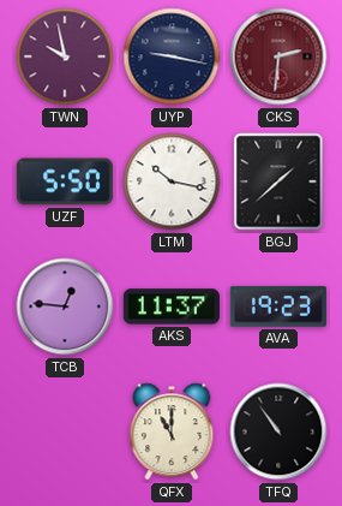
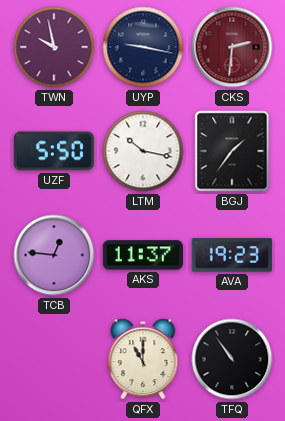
BGJ: 1:38 -> 1:36 (232, 151)
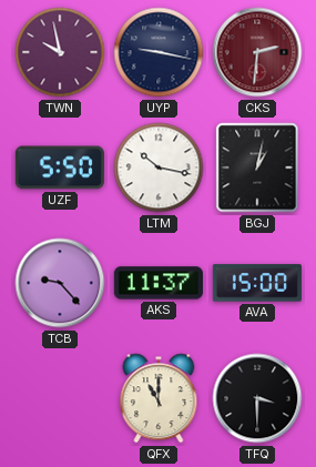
BGJ: 1:36 -> 1:02 (257, 167)
TCB: 12:46 -> 9:23 (60, 283)
AVA: 19:23 -> 15:00 (257, 283)
TFQ: 10:54 -> 3:30 (257, 398)
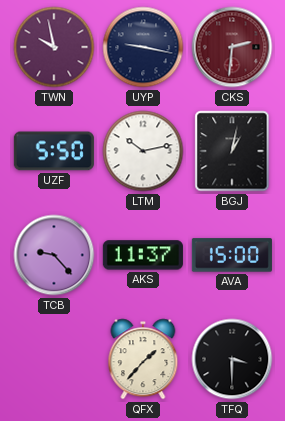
LTM: 10:17 -> 10:13 (143, 151)
QFX: 11:00 -> 1:37 (143, 359)
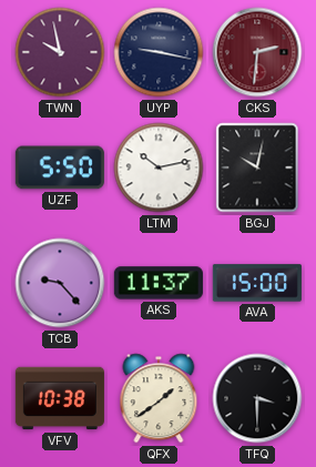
BGJ: 1:02 -> 10:02 (257, 167)
VFV: none -> 10:38 (60, 398)
QFX: 1:37 -> 1:39 (159, 398)
